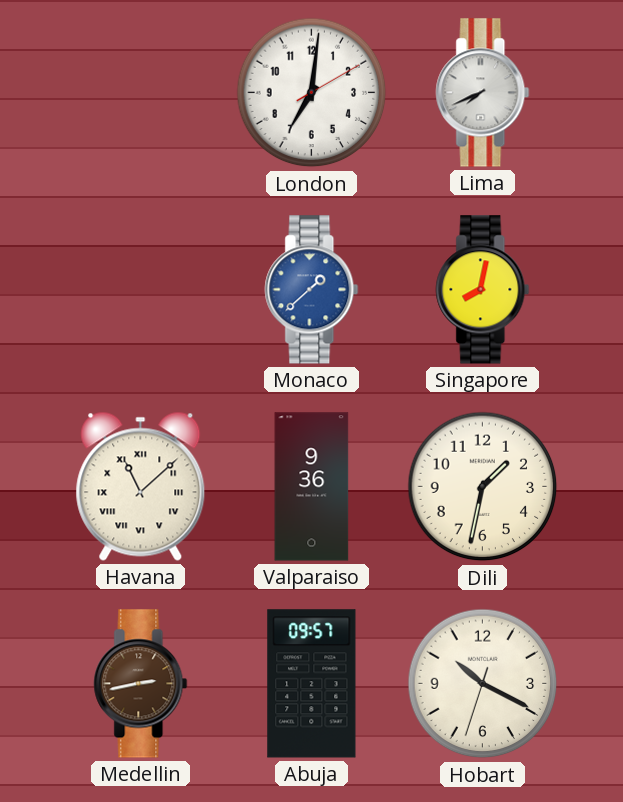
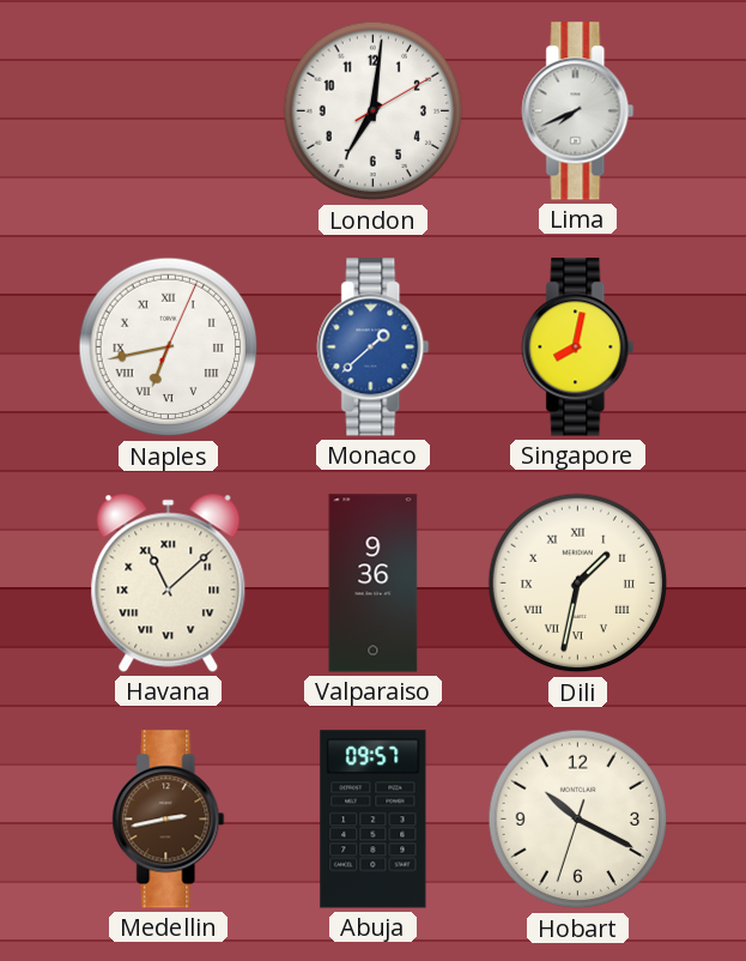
Naples: none -> 6:43 (169, 347)
Dili numerals: Arabic -> Roman (578, 584)
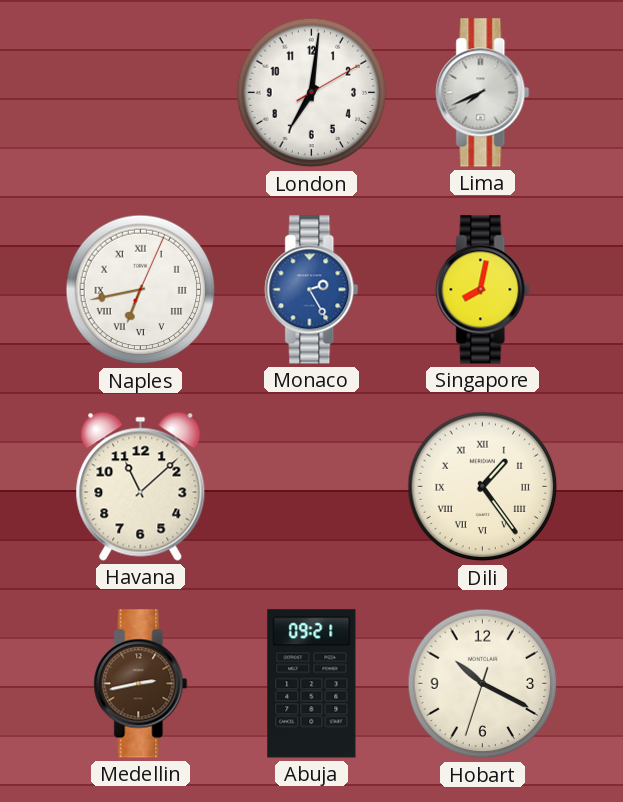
Monaco: 1:38 -> 2:25 (312, 290)
Havana numerals: Roman -> Arabic (141, 486)
Valparaiso: 9:36 -> none (374, 584)
Dili: 1:32 -> 1:24 (483, 487)
Abuja: 09:57 -> 09:21 (312, 684)
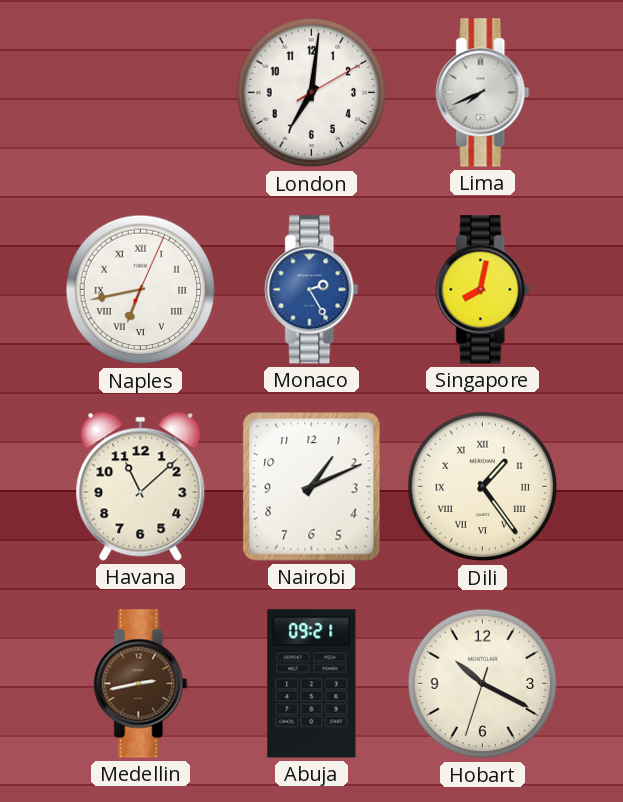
Nairobi: none -> 1:11 (312, 487)
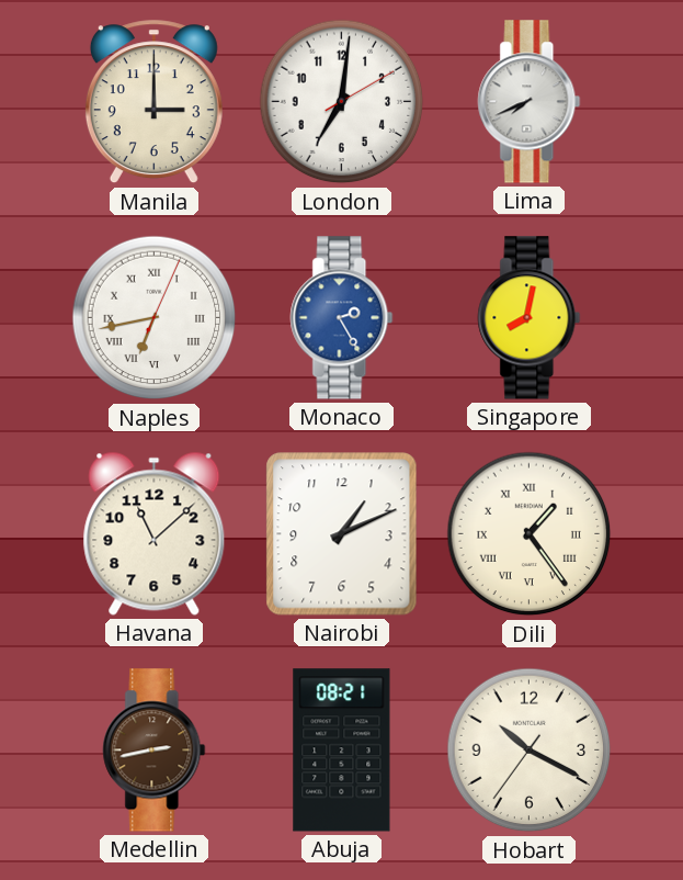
Manila: none -> 3:00 (153, 102)
Abuja: 09:21 -> 08:21 (342, 751)
Hobart: 10:19:33 -> 10:19:36 (530, 751)
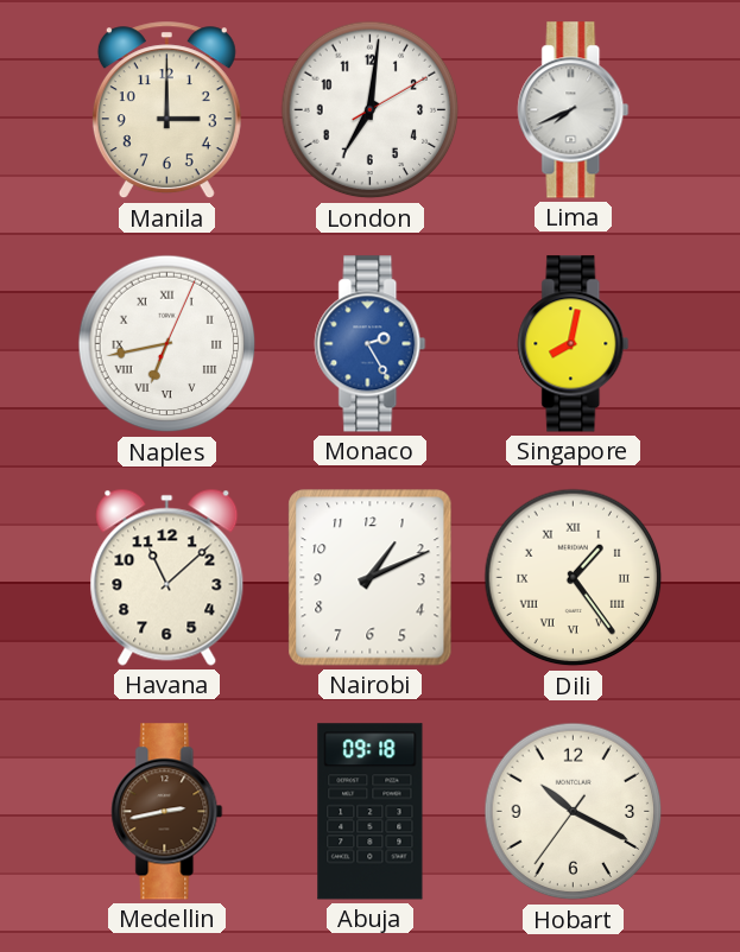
Abuja: 08:21 -> 09:18 (371, 812)
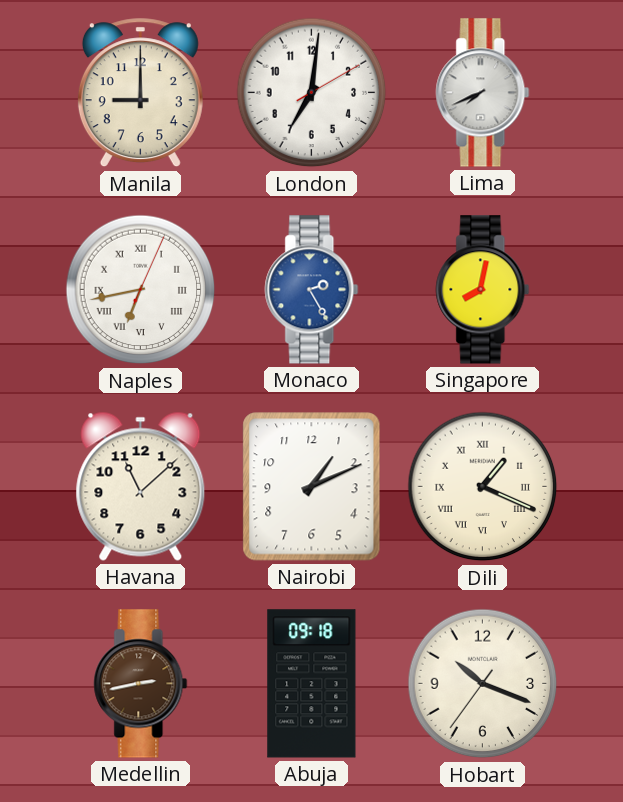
Manila: 3:00 -> 9:00 (140, 93)
Dili: 1:24 -> 1:19 (483, 487)
Hobart: 10:19 -> 10:18 (483, 684)
